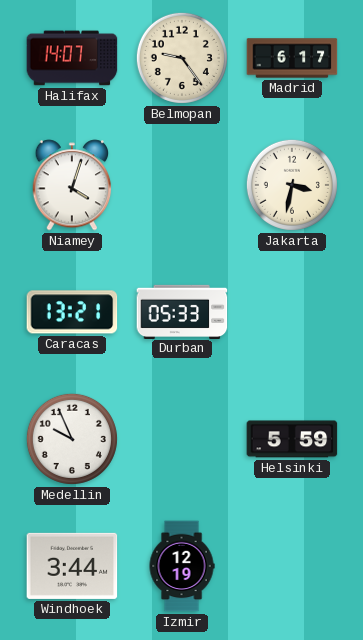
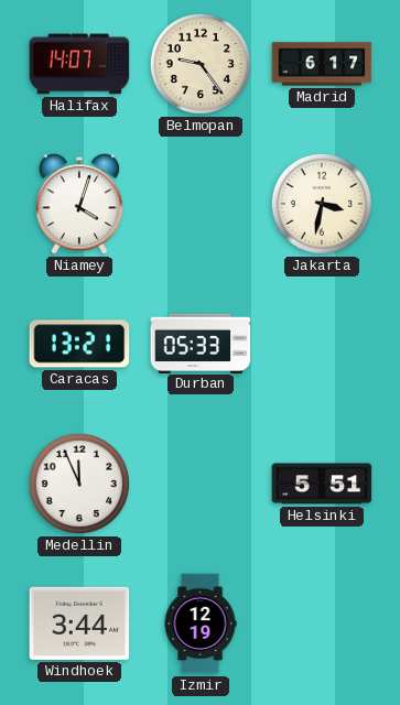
Medellin: 9:56 -> 11:56 (79, 484)
Helsinki: 5:59 -> 5:51 (322, 484)
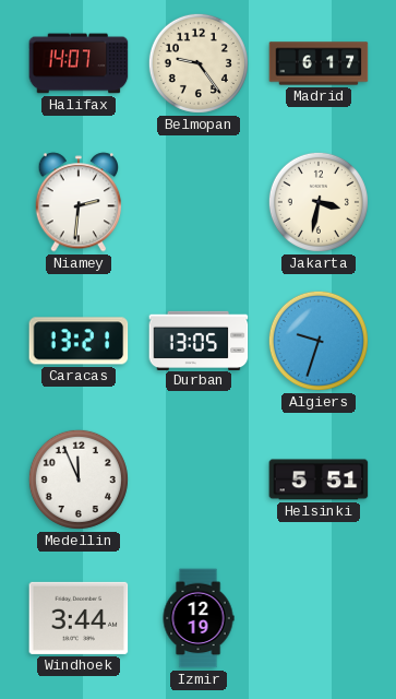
Niamey: 4:03 -> 2:31 (79, 202)
Durban: 05:33 -> 13:05 (199, 340)
Algiers: none -> 9:33 (319, 341)
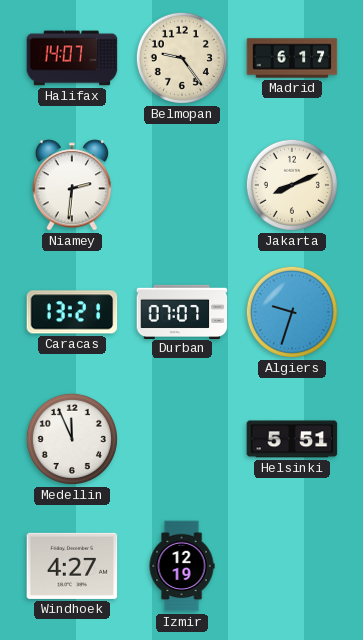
Jakarta: 3:32 -> 8:11 (292, 185)
Durban: 13:05 -> 07:07 (182, 311)
Windhoek: 3:44 -> 4:27 (72, 566)
